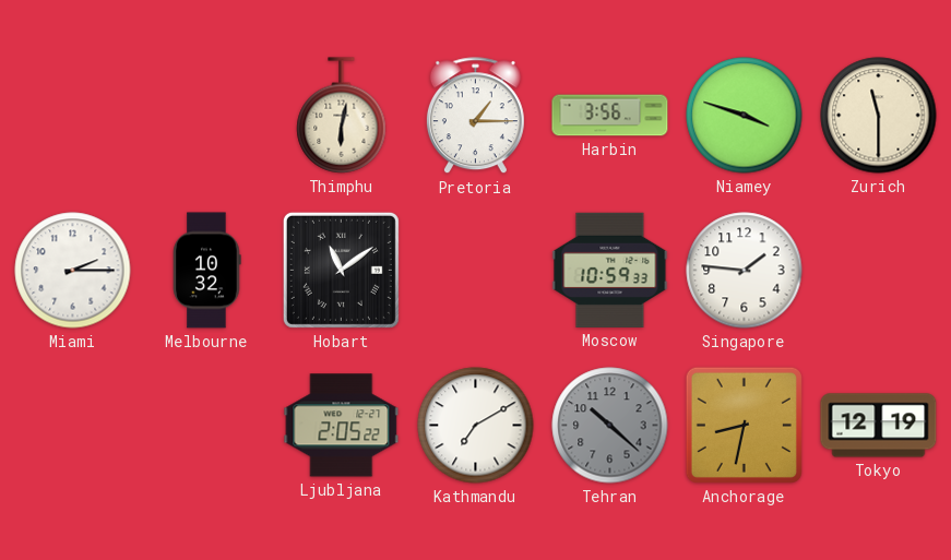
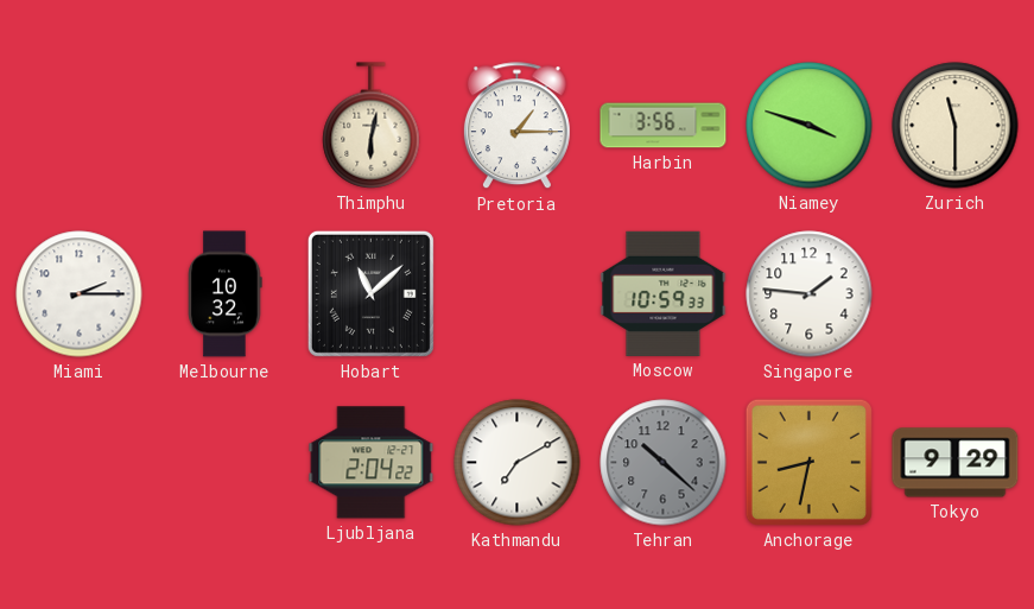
Hobart: 11:09 -> 11:08 (370, 293)
Ljubljana: 2:05 -> 2:04 (372, 463)
Tokyo: 12:19 -> 9:29 (956, 463)
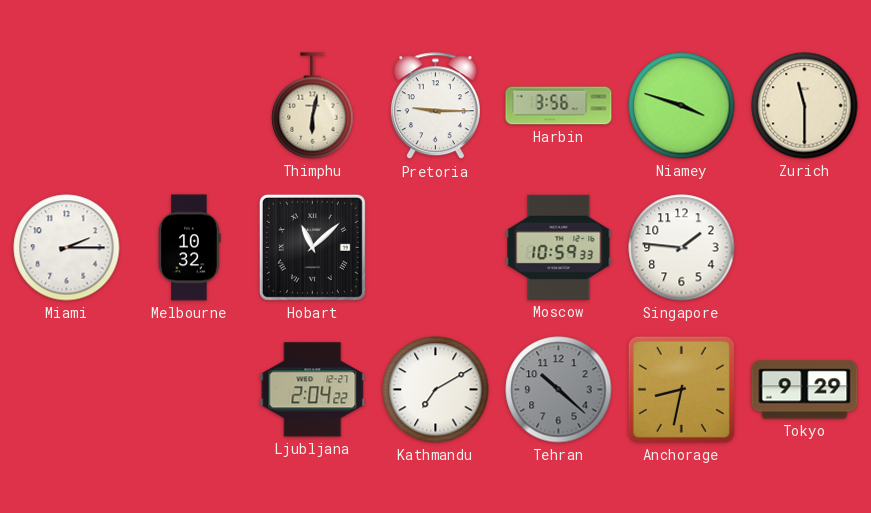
Pretoria: 1:15 -> 9:15 (435, 106)
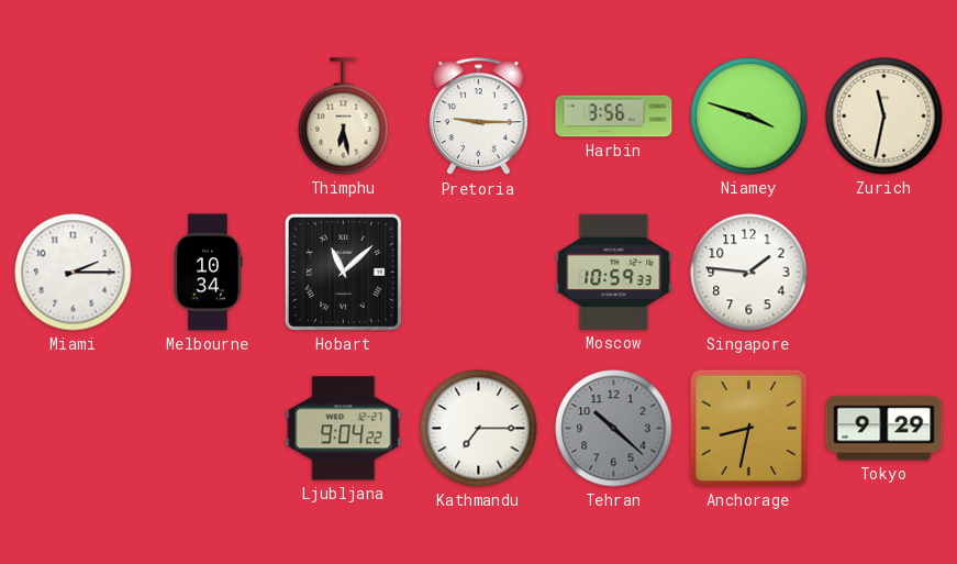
Thimphu: 6:02 -> 6:28 (344, 117)
Zurich: 11:30 -> 11:32 (884, 117)
Melbourne: 10:32 -> 10:34 (209, 273)
Ljubljana: 2:04 -> 9:04 (344, 429)
Kathmandu: 7:10 -> 7:15 (479, 429)
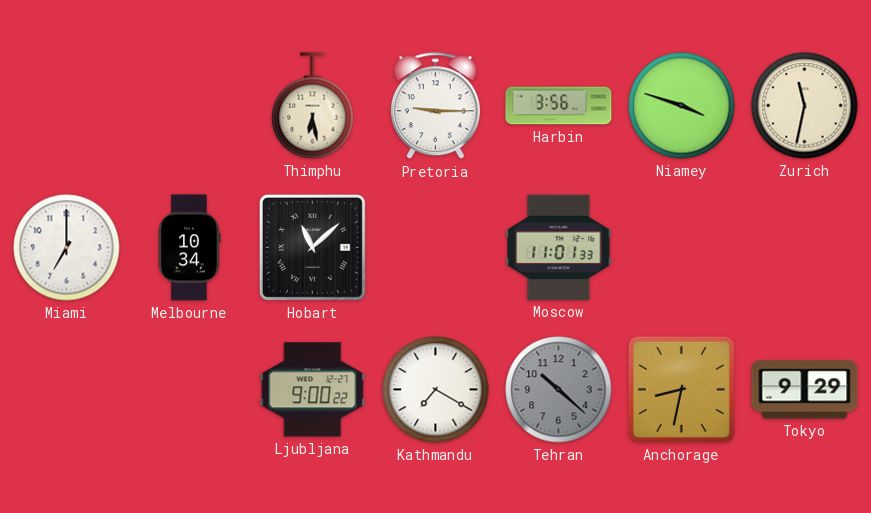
Miami: 2:15 -> 7:00 (67, 248)
Moscow: 10:59 -> 11:01 (559, 247)
Singapore: 1:46 -> none (749, 273)
Ljubljana: 9:04 -> 9:00 (313, 390)
Kathmandu: 7:15 -> 7:20 (436, 390)
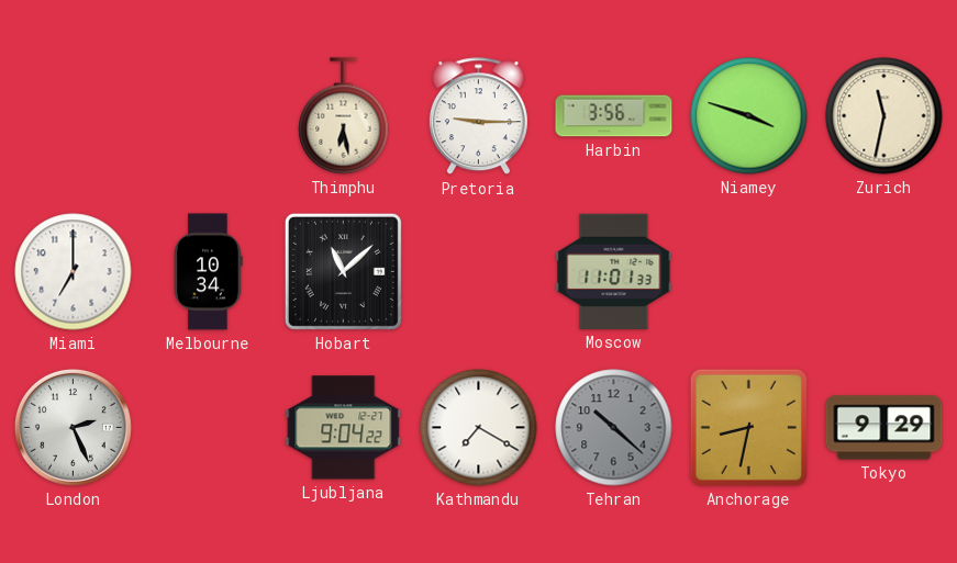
London: none -> 2:26 (73, 427)
Ljubljana: 9:00 -> 9:04 (344, 428)
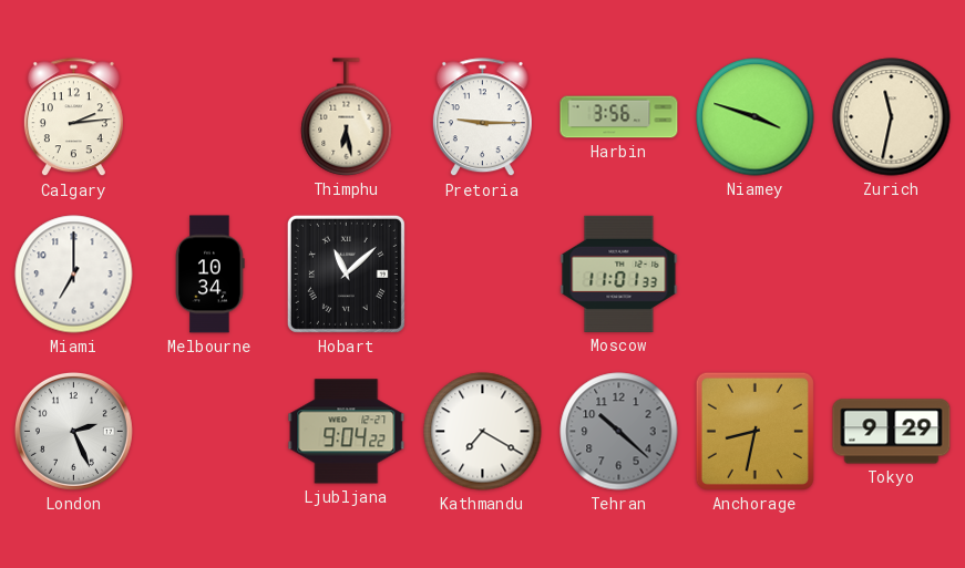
Calgary: none -> 2:14 (73, 117)
